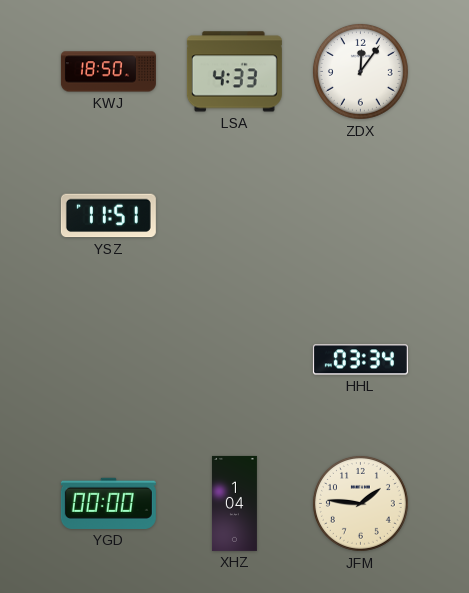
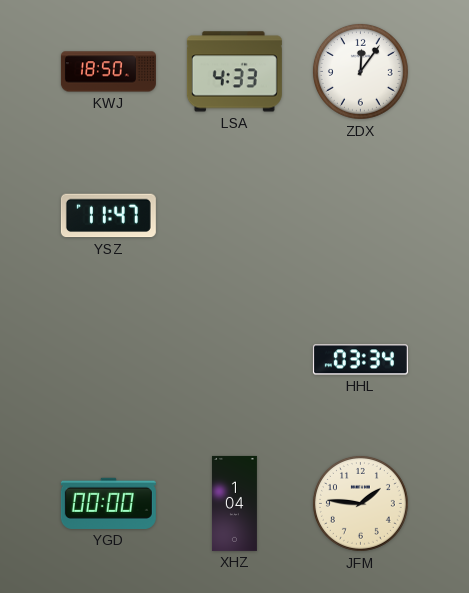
YSZ: 11:51 -> 11:47 (108, 216)
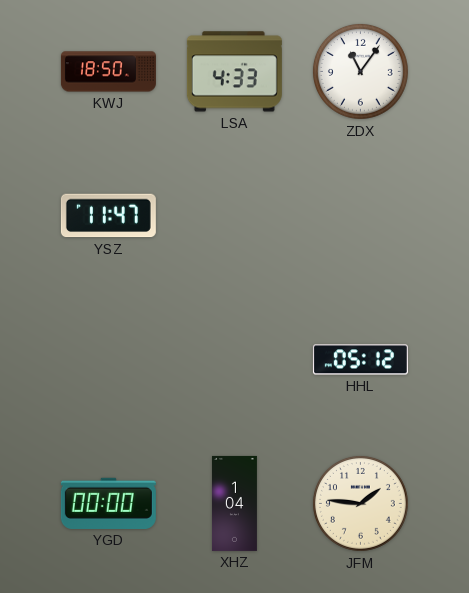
ZDX: 12:06 -> 11:06 (360, 71)
HHL: 03:34 -> 05:12 (360, 360)
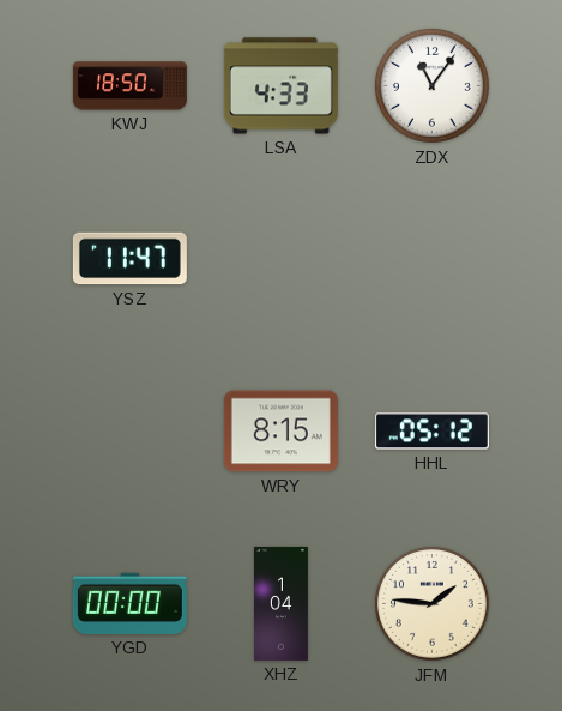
WRY: none -> 8:15 (280, 432)
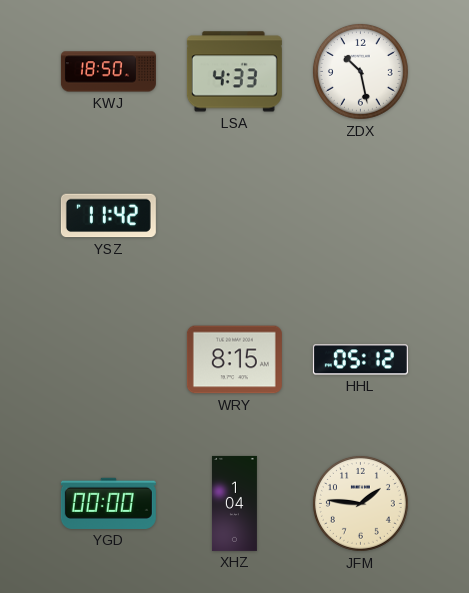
ZDX: 11:06 -> 10:28 (360, 71)
YSZ: 11:47 -> 11:42 (108, 216)
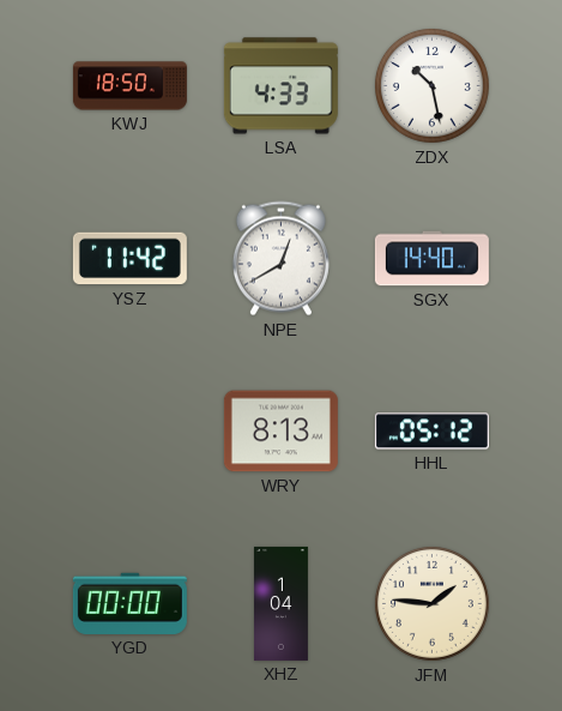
NPE: none -> 12:40 (280, 259)
SGX: none -> 14:40 (431, 259)
WRY: 8:15 -> 8:13 (280, 432)
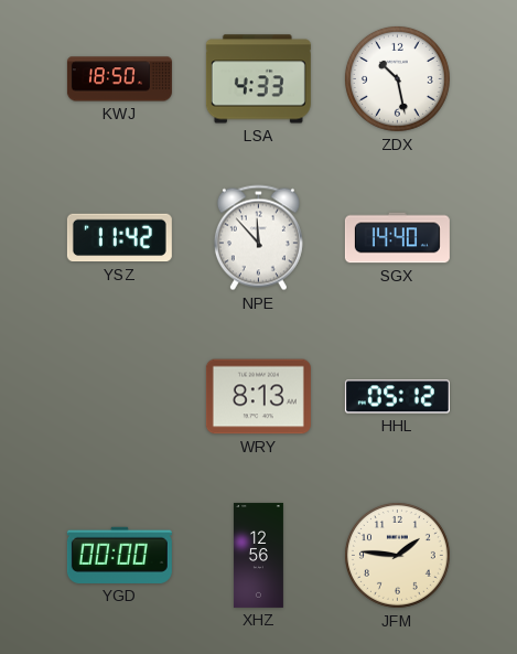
NPE: 12:40 -> 11:53 (258, 238)
XHZ: 1:04 -> 12:56 (258, 555)
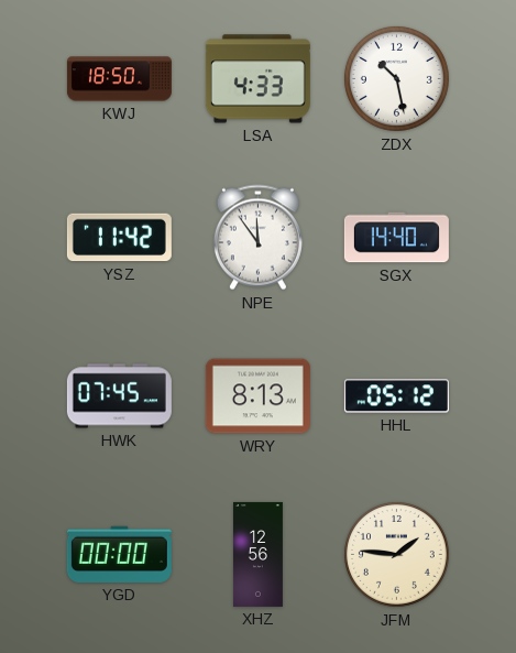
NPE: 11:53 -> 11:54 (257, 238)
HWK: none -> 07:45 (119, 396)
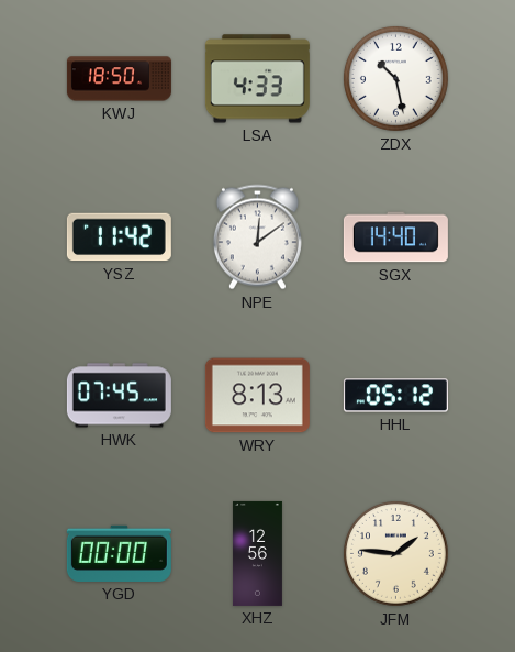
NPE: 11:54 -> 12:09 (257, 237)
